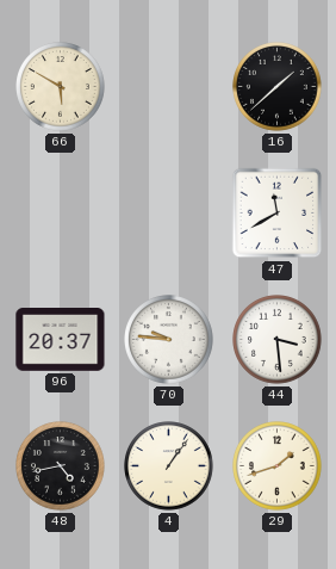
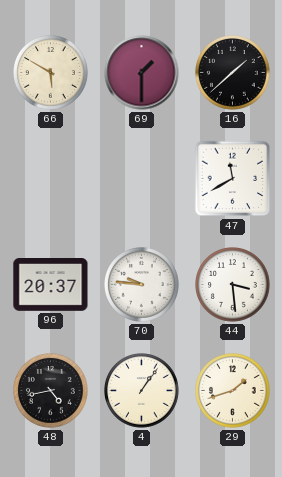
69: none -> 1:30 (142, 73)
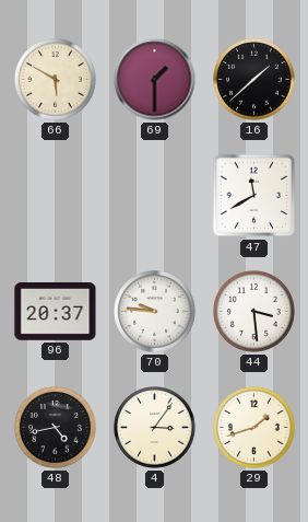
4: 1:06 -> 3:06 (155, 428)
